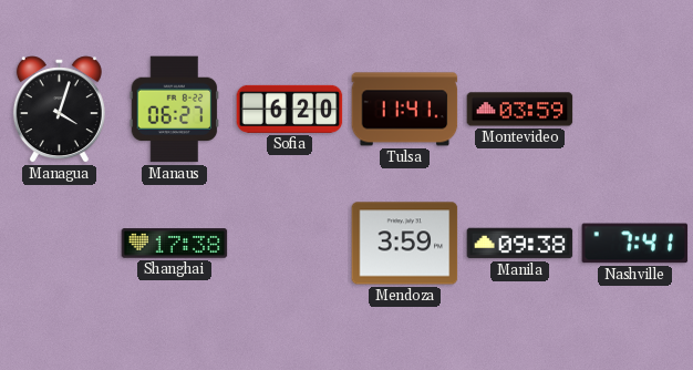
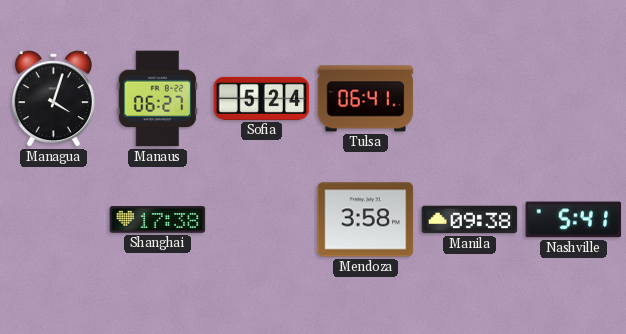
Sofia: 6:20 -> 5:24 (262, 98)
Tulsa: 11:41 -> 06:41 (366, 99)
Montevideo: 03:59 -> none (520, 110)
Mendoza: 3:59 -> 3:58 (366, 220)
Nashville: 7:41 -> 5:41 (574, 220)
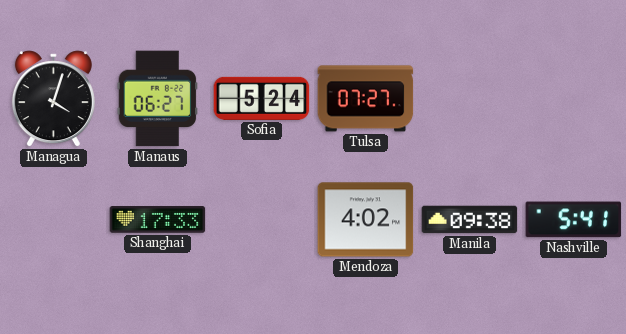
Tulsa: 06:41 -> 07:27 (366, 99)
Shanghai: 17:38 -> 17:33 (158, 220)
Mendoza: 3:58 -> 4:02 (366, 220)
